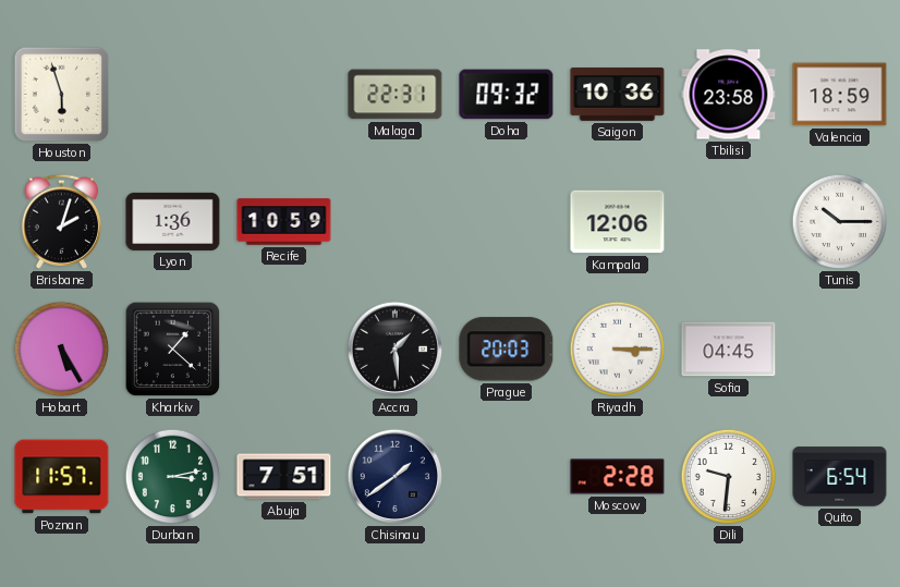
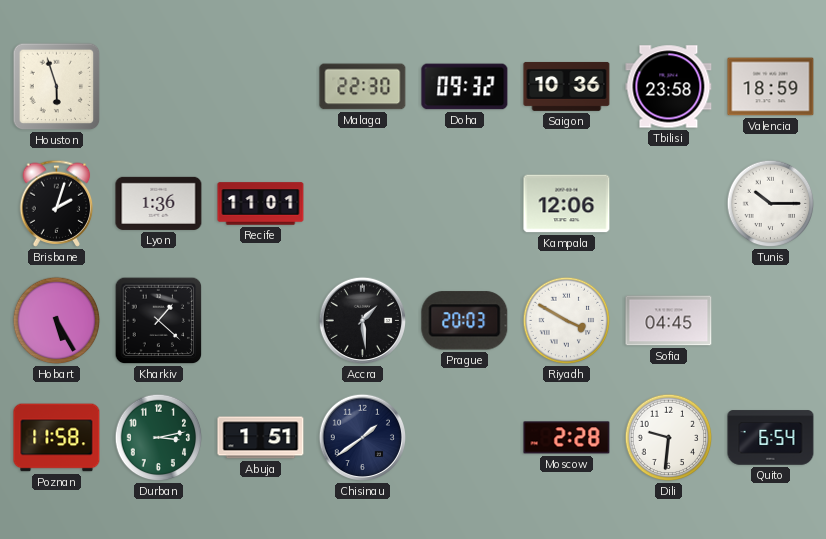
Malaga: 22:31 -> 22:30 (363, 87)
Recife: 10:59 -> 11:01 (261, 204)
Riyadh: 3:15 -> 3:50 (567, 321)
Poznan: 11:57 -> 11:58 (57, 438)
Abuja: 7:51 -> 1:51 (261, 438)
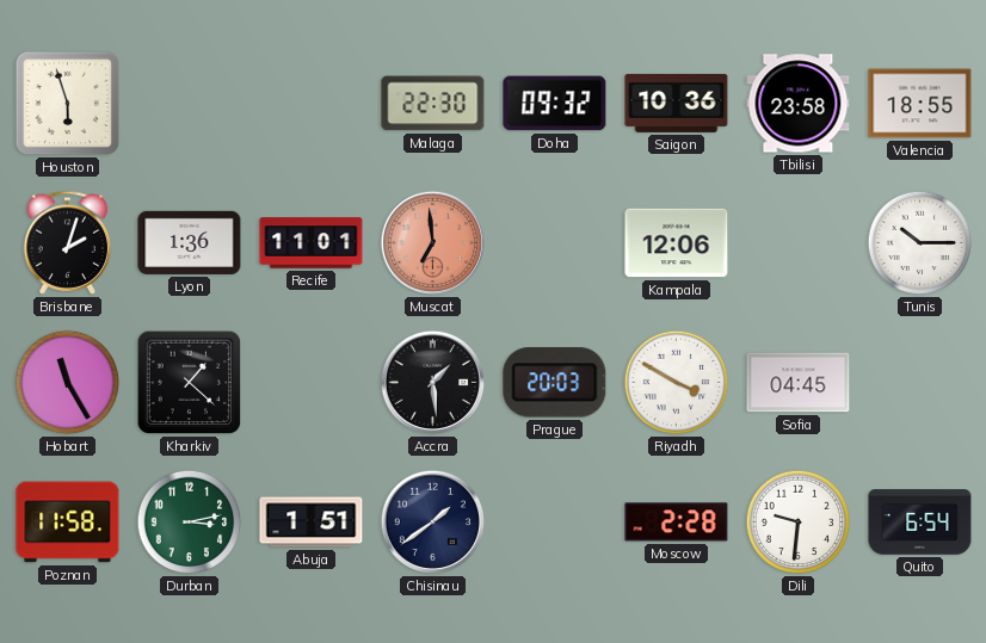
Valencia: 18:59 -> 18:55 (920, 104)
Muscat: none -> 6:59 (433, 243)
Hobart: 5:25 -> 11:25 (68, 383)
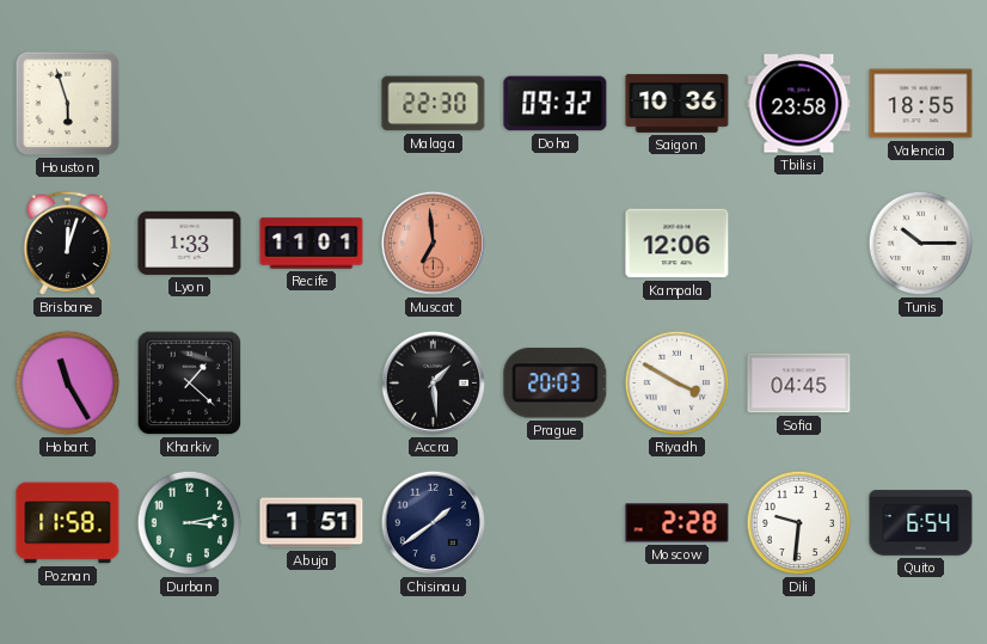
Brisbane: 2:03 -> 12:03 (68, 243)
Lyon: 1:36 -> 1:33 (190, 243)
